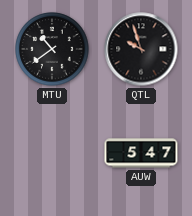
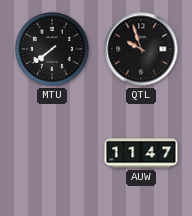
MTU: 10:39 -> 7:39 (52, 49)
AUW: 5:47 -> 11:47 (141, 153)
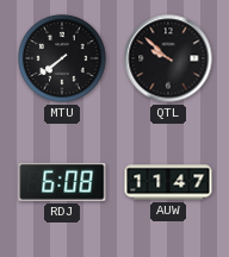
QTL: 9:57 -> 9:52 (168, 58)
RDJ: none -> 6:08 (62, 182)
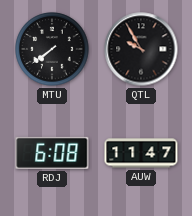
QTL: 9:52 -> 9:55 (141, 49)
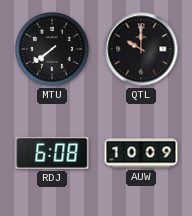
QTL: 9:55 -> 10:00 (141, 49)
AUW: 11:47 -> 10:09 (141, 153)
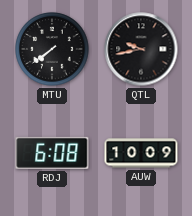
QTL: 10:00 -> 9:43 (141, 49)
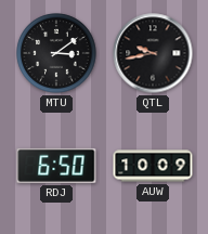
MTU: 7:39 -> 3:09 (56, 53)
RDJ: 6:08 -> 6:50 (56, 166)
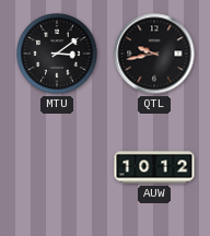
RDJ: 6:50 -> none (56, 166)
AUW: 10:09 -> 10:12 (154, 167)
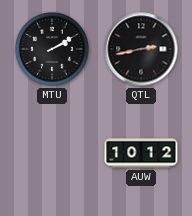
MTU: 3:09 -> 2:10 (52, 49)
QTL: 9:43 -> 2:43 (141, 49)
